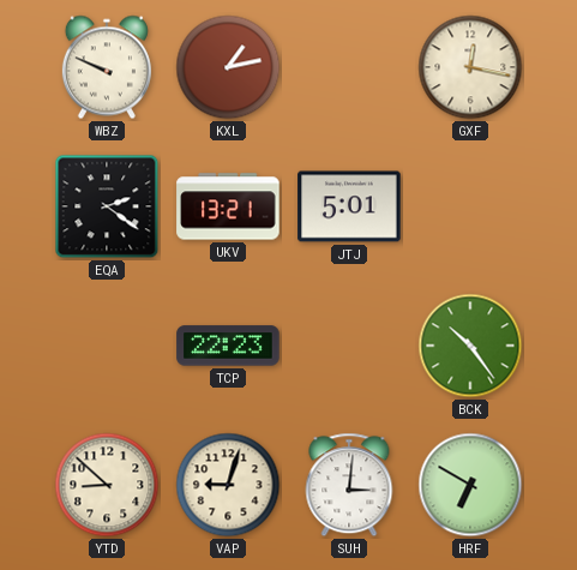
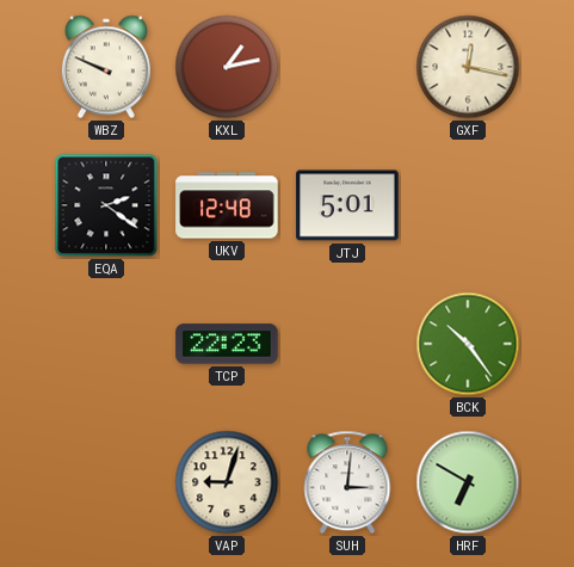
UKV: 13:21 -> 12:48 (227, 205)
YTD: 8:52 -> none (107, 485)
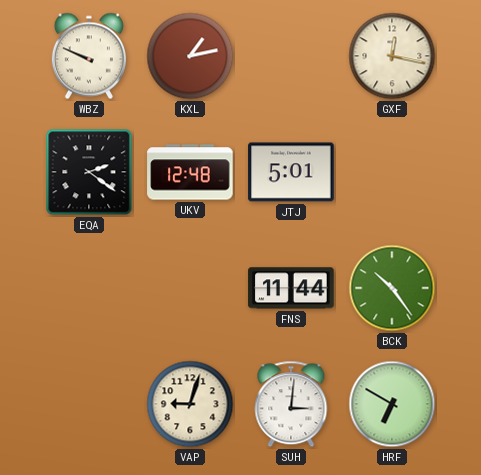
TCP: 22:23 -> none (227, 344)
FNS: none -> 11:44 (291, 288)
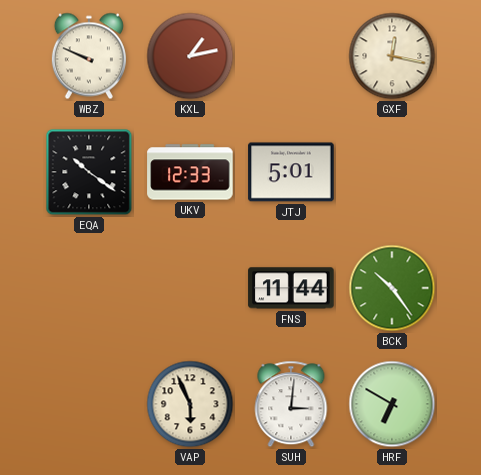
EQA: 2:21 -> 10:21 (89, 172)
UKV: 12:48 -> 12:33 (190, 172)
VAP: 9:03 -> 5:56 (190, 404)
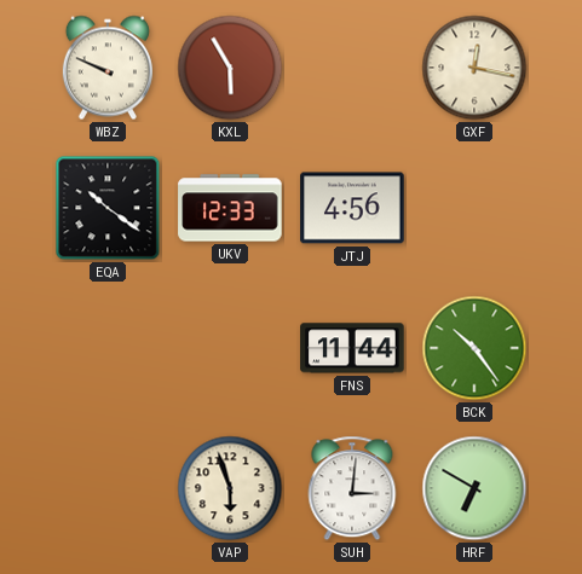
KXL: 1:13 -> 5:55 (230, 68)
JTJ: 5:01 -> 4:56 (352, 208)
VAP: 5:56 -> 5:57 (230, 488)
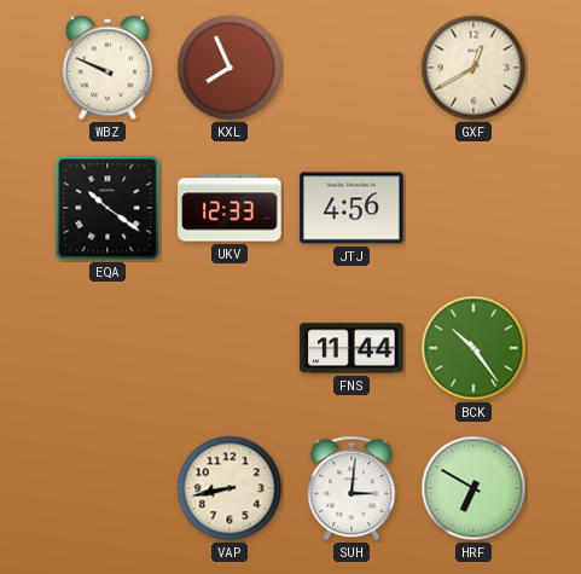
KXL: 5:55 -> 7:56 (230, 68)
GXF: 12:17 -> 12:40 (473, 68)
VAP: 5:57 -> 8:43 (230, 488)
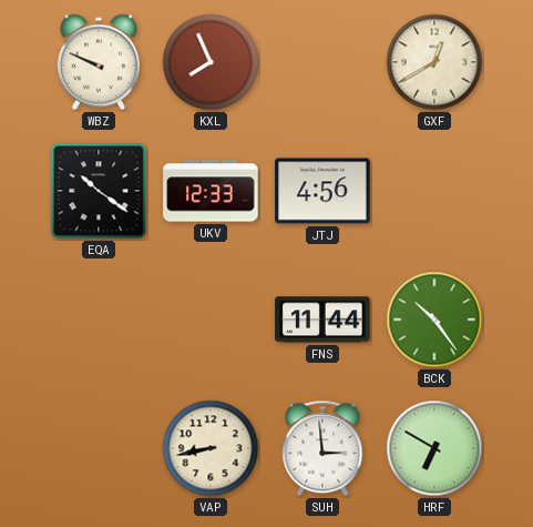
SUH: 3:01 -> 2:59 (322, 448)
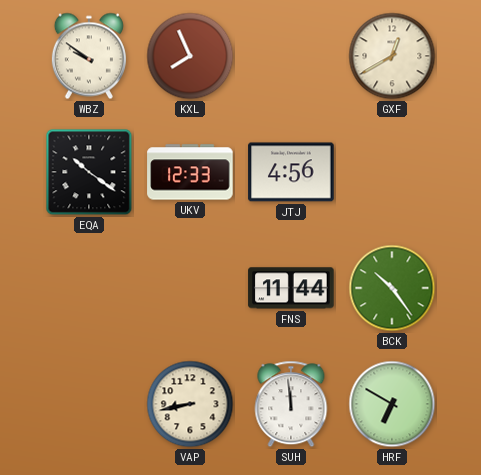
WBZ: 9:49 -> 9:51 (89, 56)
SUH: 2:59 -> 11:59 (291, 404)
